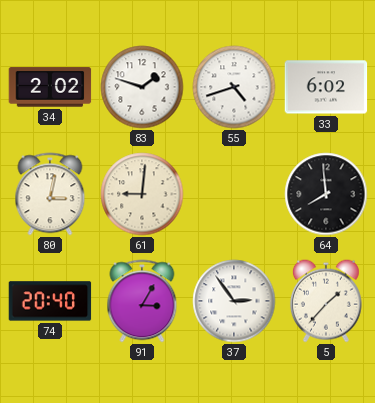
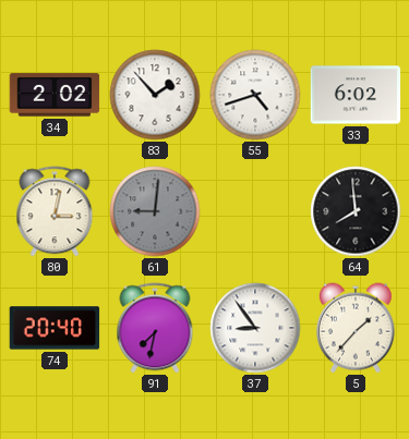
83: 1:48 -> 1:53 (155, 95)
61 dial: cream -> grey (155, 211)
91: 3:05 -> 7:32 (155, 328)
37: 2:54 -> 8:54 (255, 328)
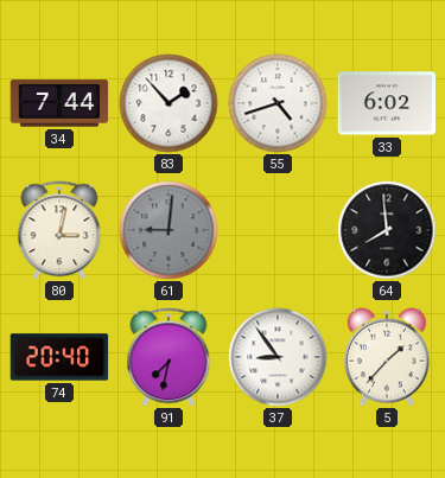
34: 2:02 -> 7:44 (59, 103)
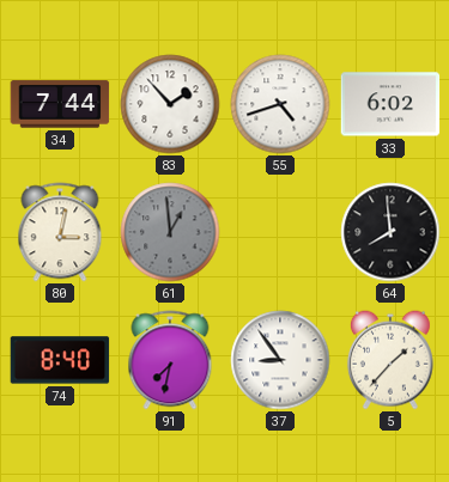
61: 9:01 -> 12:59 (170, 232)
74: 20:40 -> 8:40 (60, 360)
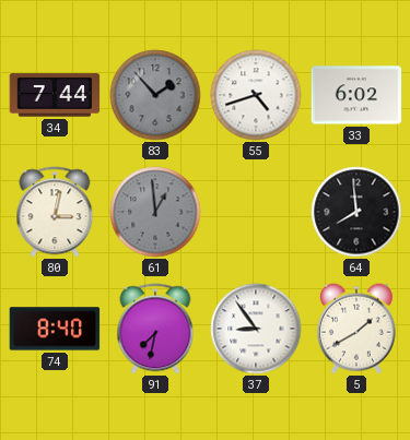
83 dial: white -> grey (155, 95)
5: 1:37 -> 1:40 (356, 329)
